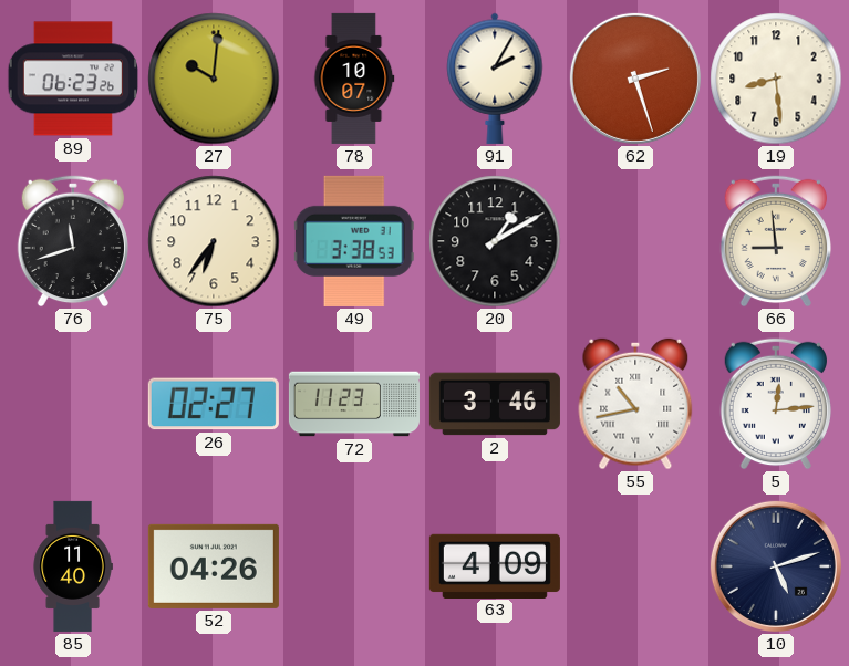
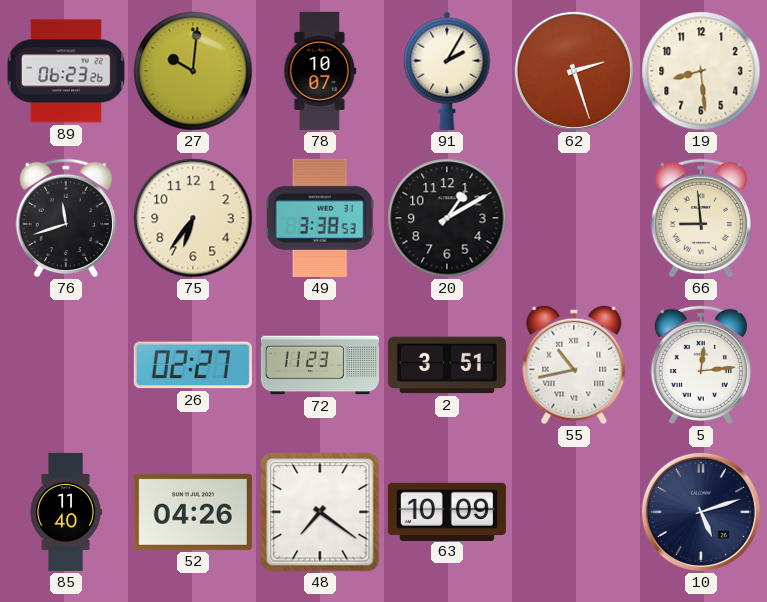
2: 3:46 -> 3:51 (447, 365)
48: none -> 7:21 (320, 512)
63: 4:09 -> 10:09 (447, 511)
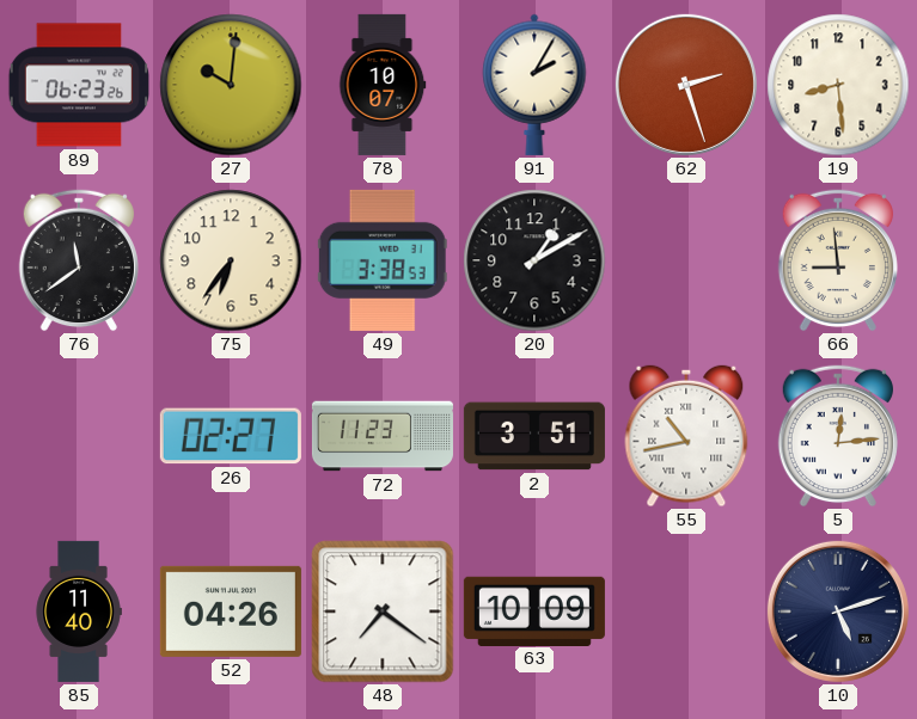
76: 11:42 -> 11:39 (79, 260)
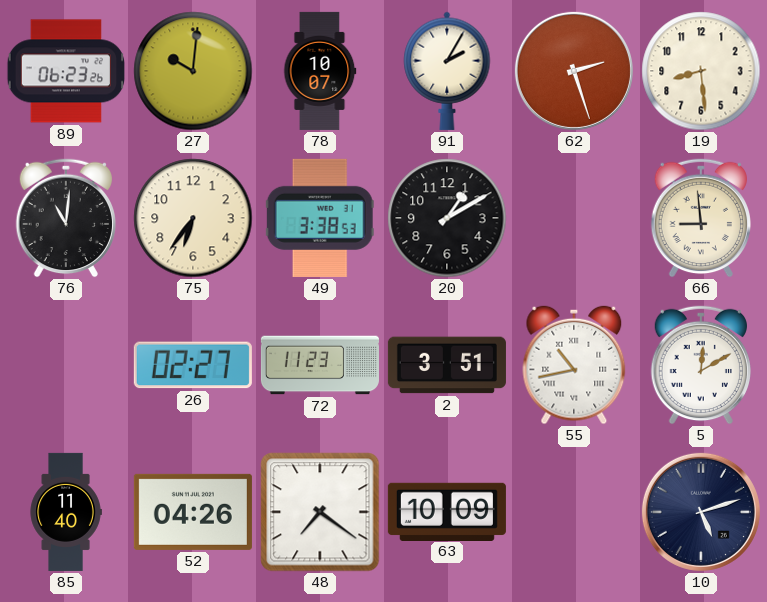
76: 11:39 -> 11:01 (66, 218)
5: 12:14 -> 12:10 (701, 365)
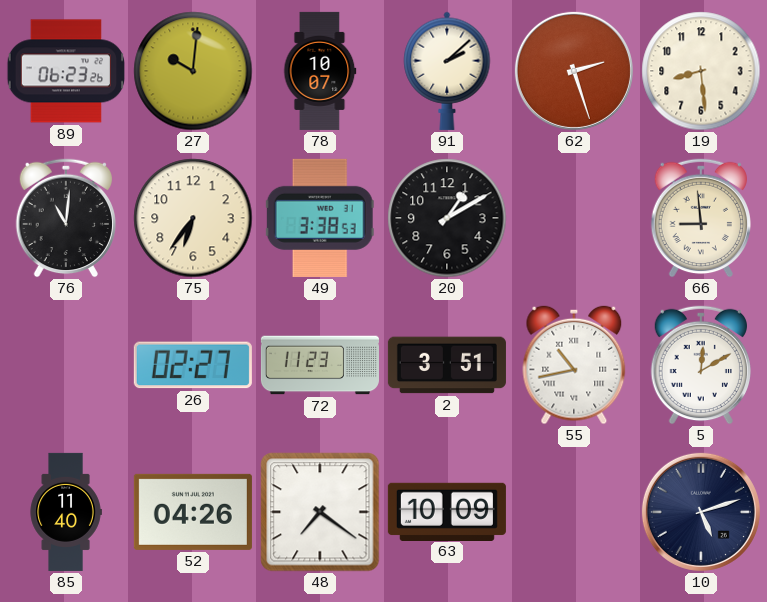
91: 2:05 -> 2:08 (447, 71)
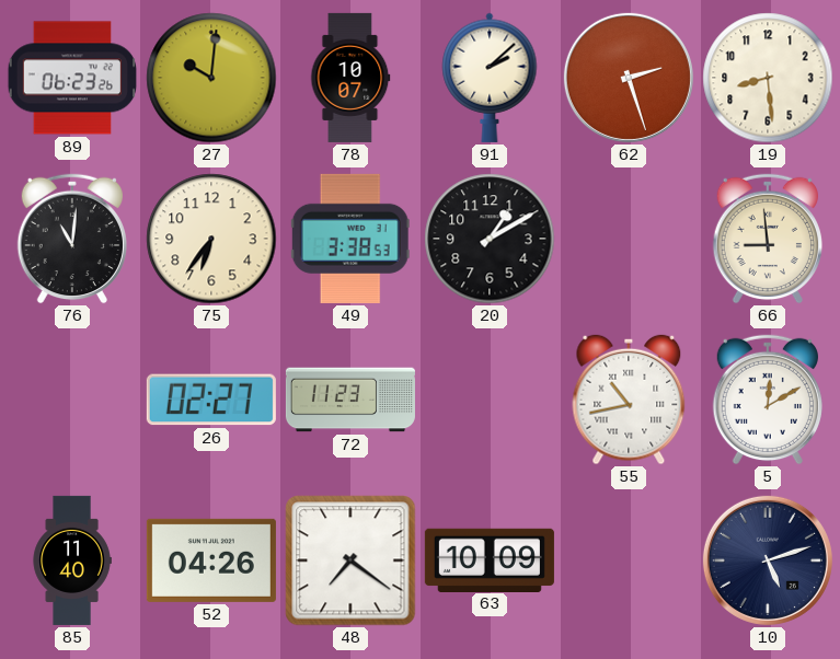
2: 3:51 -> none (447, 365)
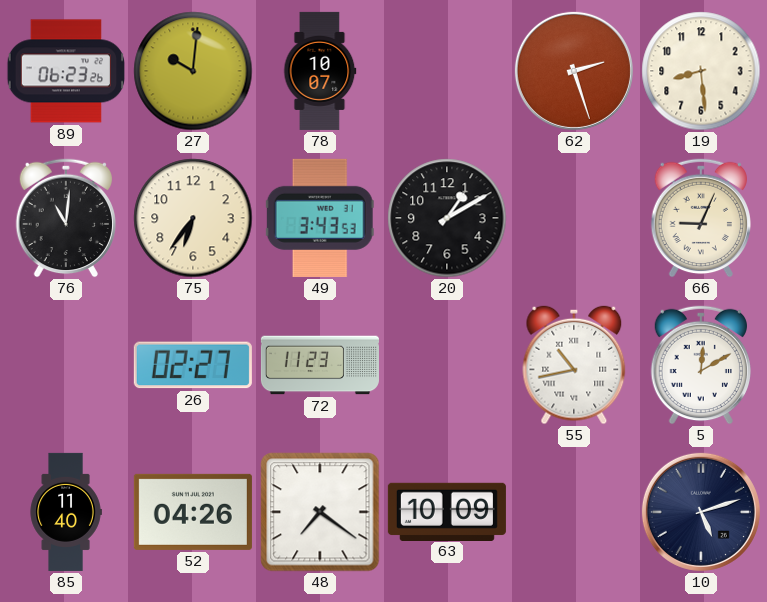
91: 2:08 -> none (490, 78)
49: 3:38 -> 3:43 (320, 218)
66: 8:59 -> 9:04 (701, 218)
